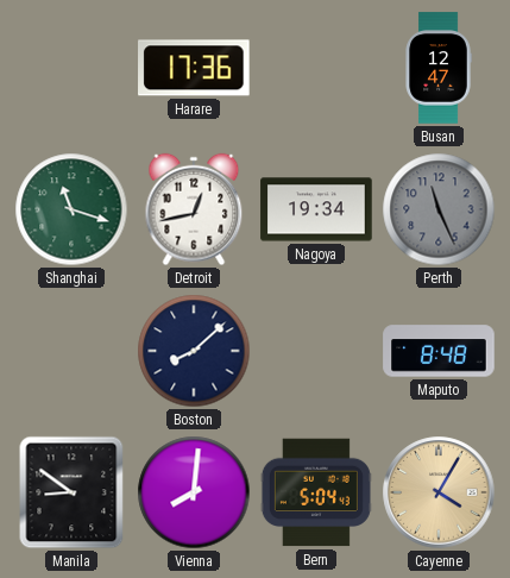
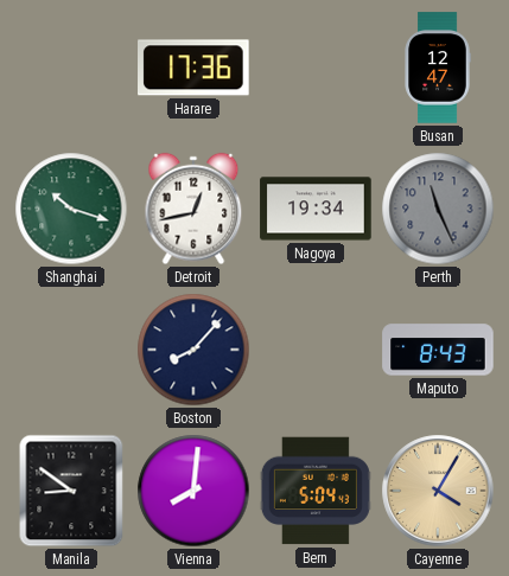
Shanghai: 11:18 -> 10:18 (71, 209)
Boston: 8:08 -> 8:07 (193, 350)
Maputo: 8:48 -> 8:43 (438, 350)
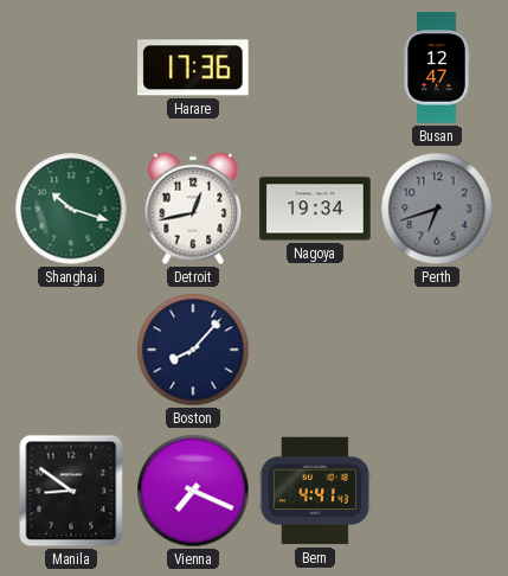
Perth: 11:26 -> 6:42 (437, 209)
Maputo: 8:43 -> none (438, 350)
Vienna: 8:01 -> 7:19 (193, 491)
Bern: 5:04 -> 4:41 (315, 491)
Cayenne: 4:05 -> none (438, 491)
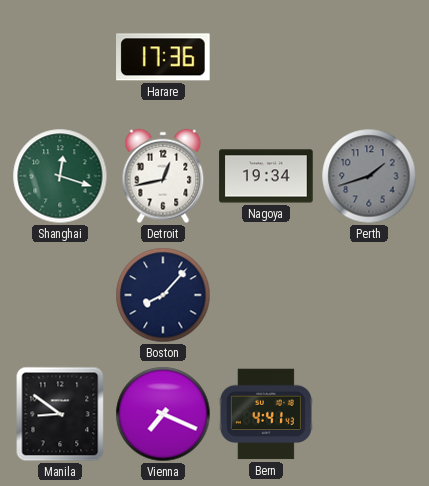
Busan: 12:47 -> none (437, 68)
Shanghai: 10:18 -> 12:18 (60, 176)
Perth: 6:42 -> 1:42 (369, 176)
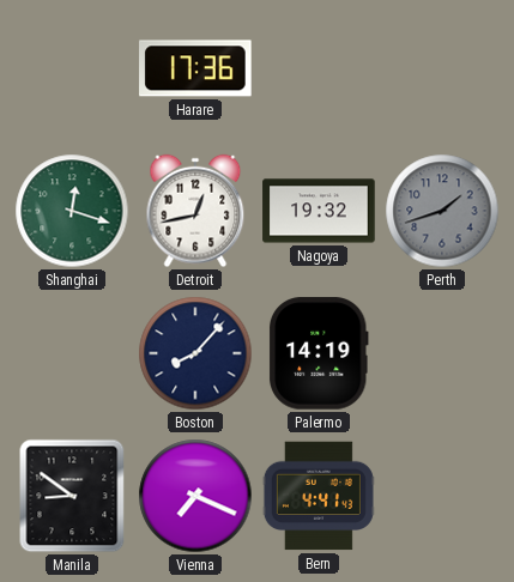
Nagoya: 19:34 -> 19:32 (319, 211)
Palermo: none -> 14:19 (319, 353)
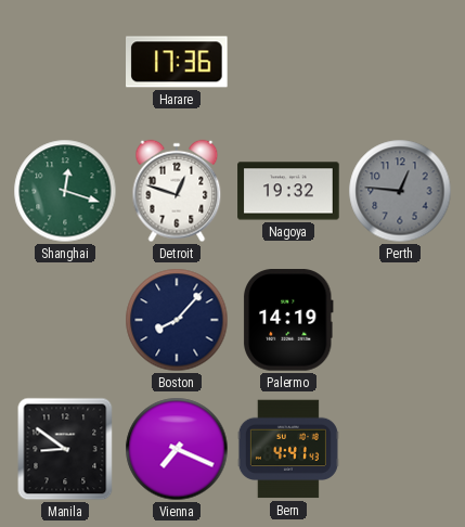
Detroit: 12:43 -> 12:48 (177, 191)
Perth: 1:42 -> 12:46 (400, 191)
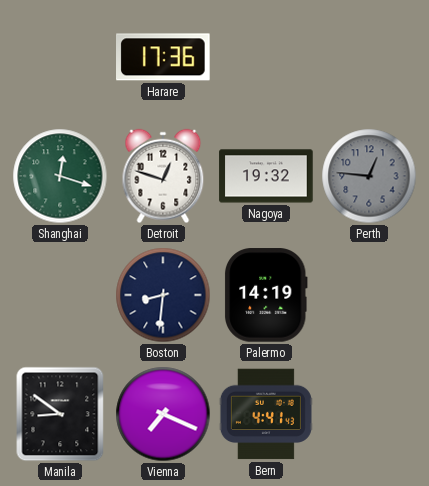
Boston: 8:07 -> 8:31 (163, 295)
